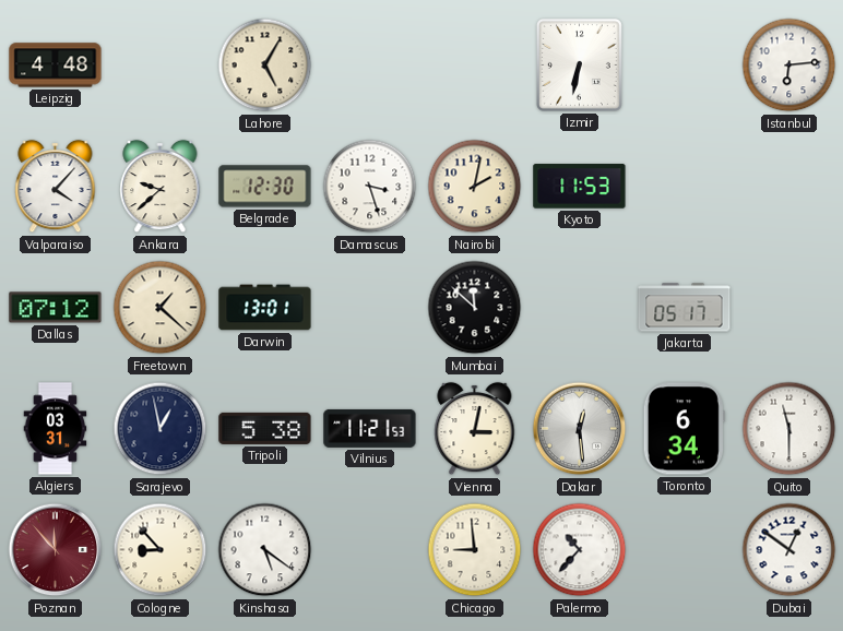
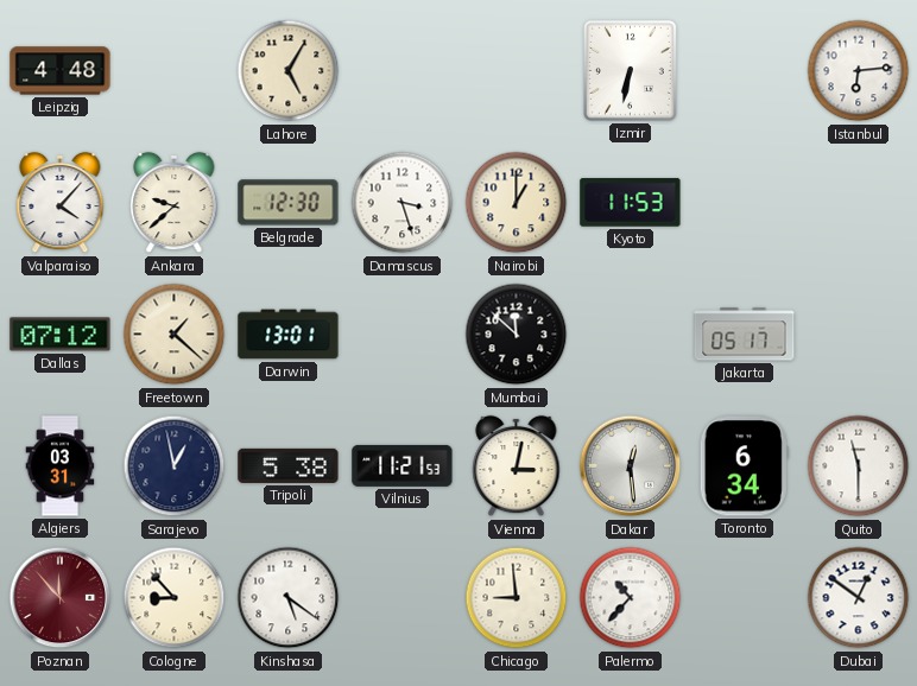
Nairobi: 2:02 -> 1:00 (517, 203)
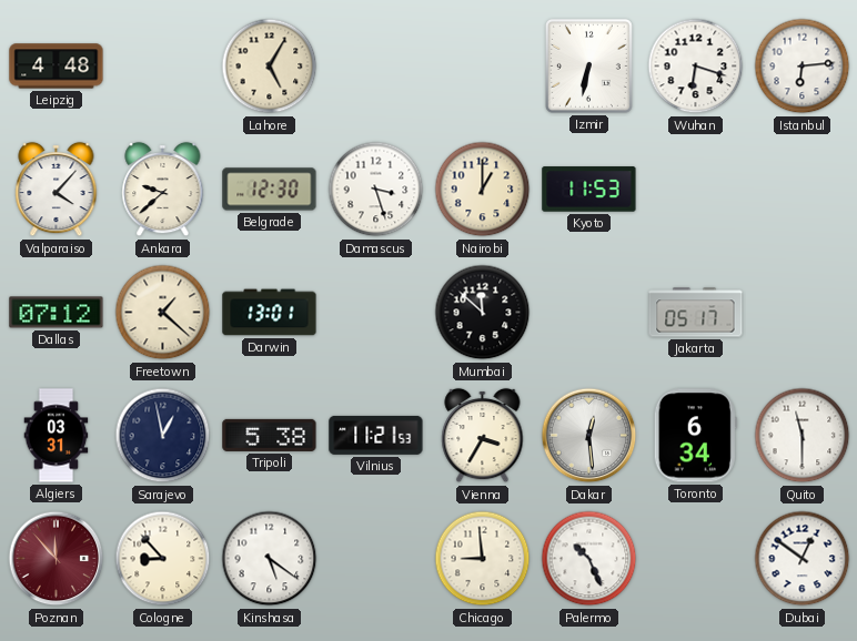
Wuhan: none -> 6:18 (696, 67)
Vienna: 3:02 -> 3:35 (483, 436)
Palermo: 10:37 -> 10:26 (589, 559)
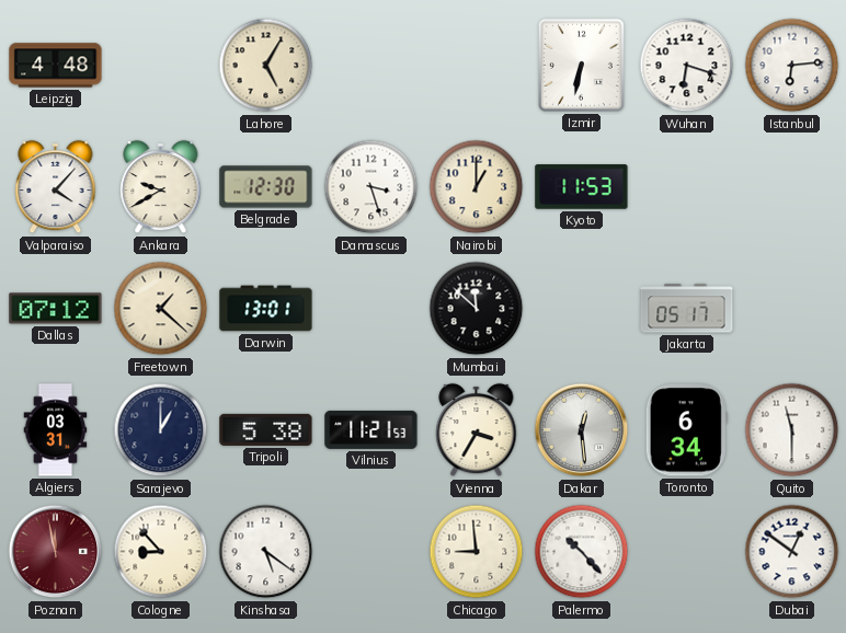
Ankara: 9:38 -> 9:40 (161, 187)
Sarajevo: 12:58 -> 1:00 (161, 430)
Poznan: 11:53 -> 11:58 (56, 552)
Palermo: 10:26 -> 10:23 (582, 552)
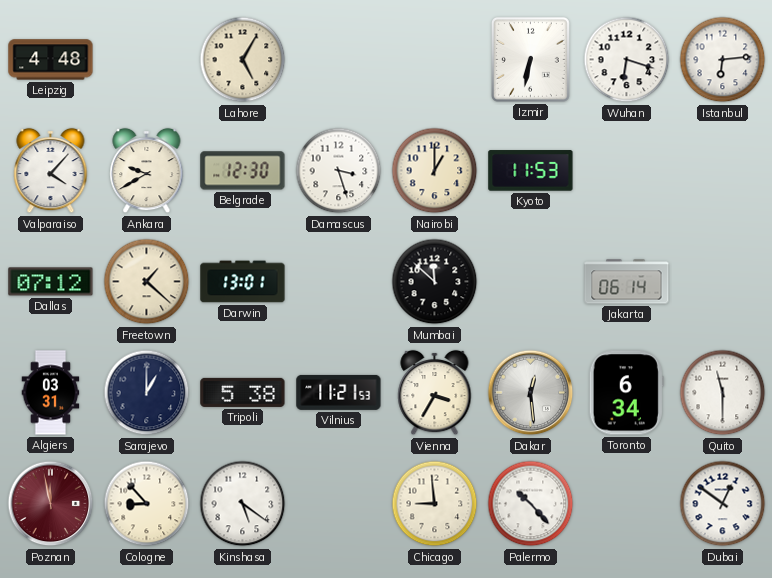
Jakarta: 05:17 -> 06:14 (627, 282)
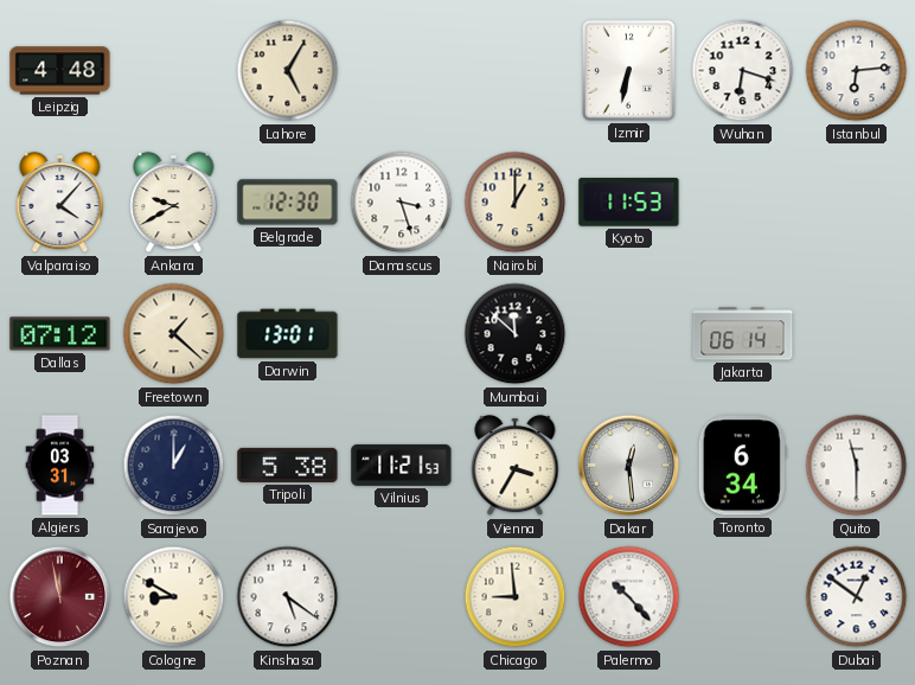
Cologne: 8:53 -> 8:50 (174, 597)
